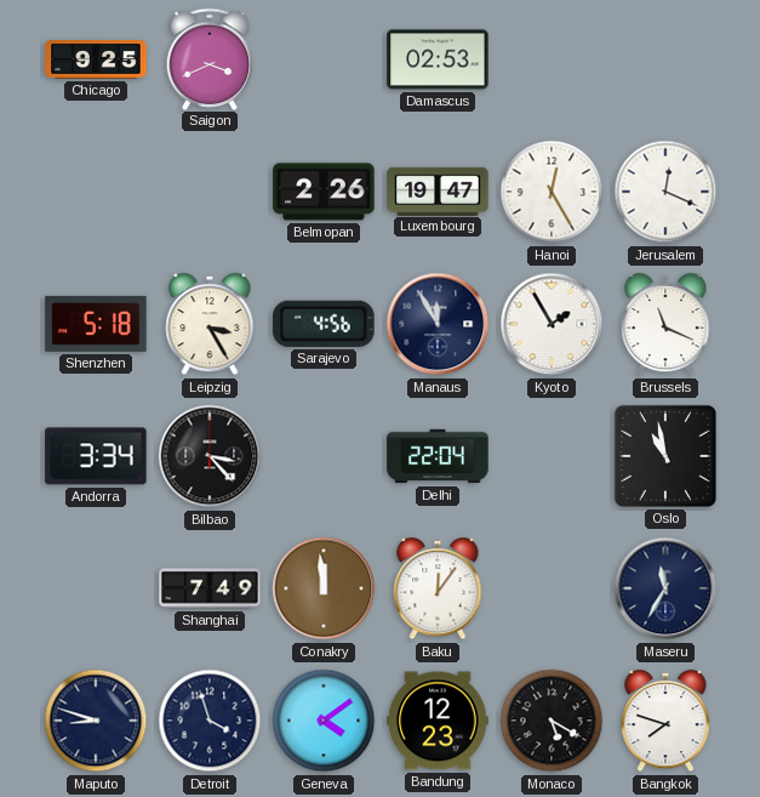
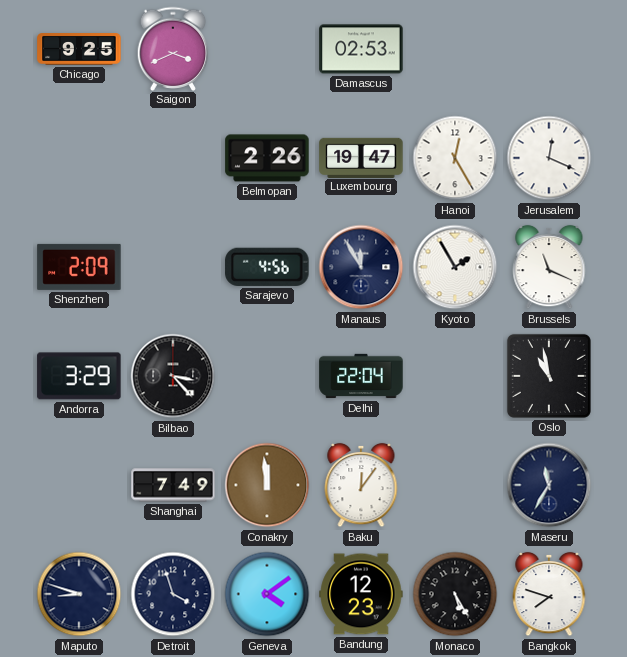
Shenzhen: 5:18 -> 2:09 (79, 267)
Leipzig: 3:25 -> none (210, 324)
Andorra: 3:34 -> 3:29 (79, 376)
Monaco: 5:20 -> 5:25 (455, 594)
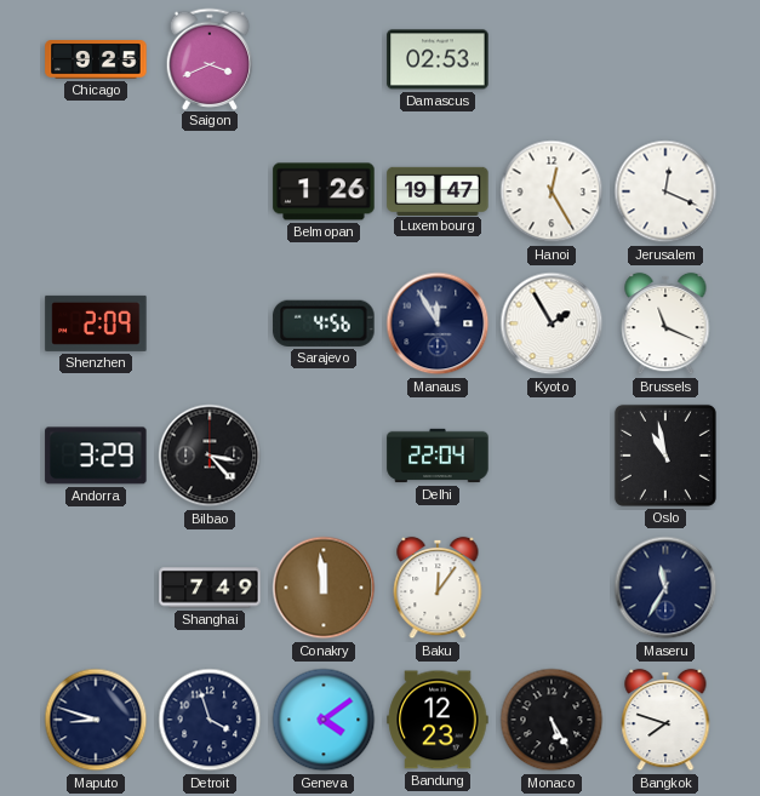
Belmopan: 2:26 -> 1:26 (324, 191)
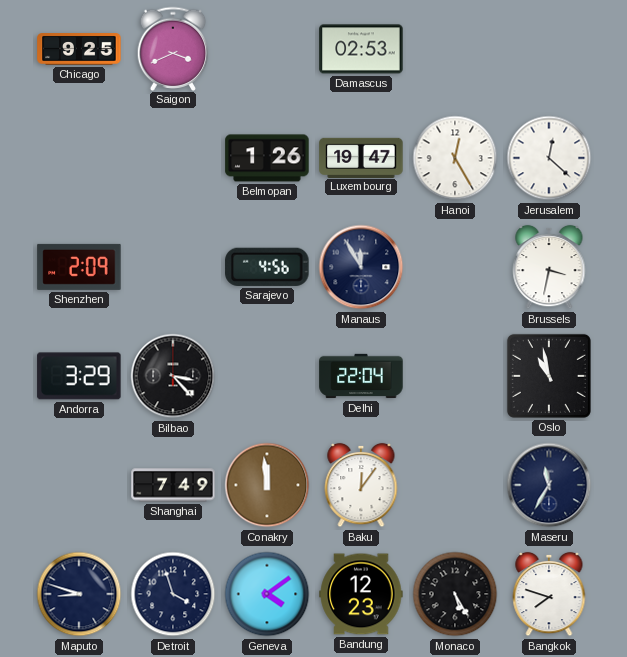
Jerusalem: 12:19 -> 12:22 (549, 158)
Kyoto: 1:55 -> none (552, 323)
Brussels: 11:19 -> 3:32 (549, 267)
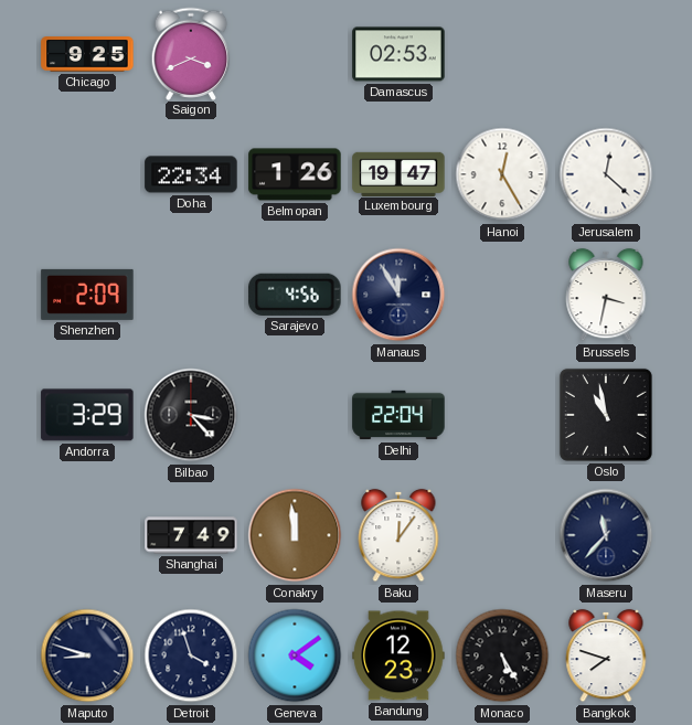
Doha: none -> 22:34 (191, 174)
Maseru: 11:35 -> 11:37 (606, 535)
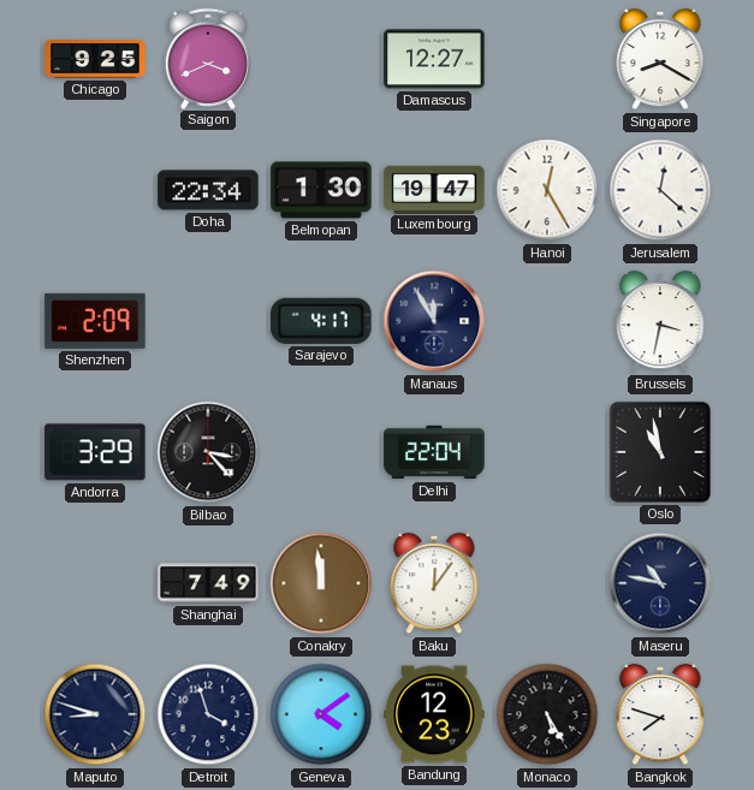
Damascus: 02:53 -> 12:27 (434, 59)
Singapore: none -> 8:20 (660, 59)
Belmopan: 1:26 -> 1:30 (321, 190)
Sarajevo: 4:56 -> 4:17 (321, 321)
Maseru: 11:37 -> 10:47 (660, 583)
